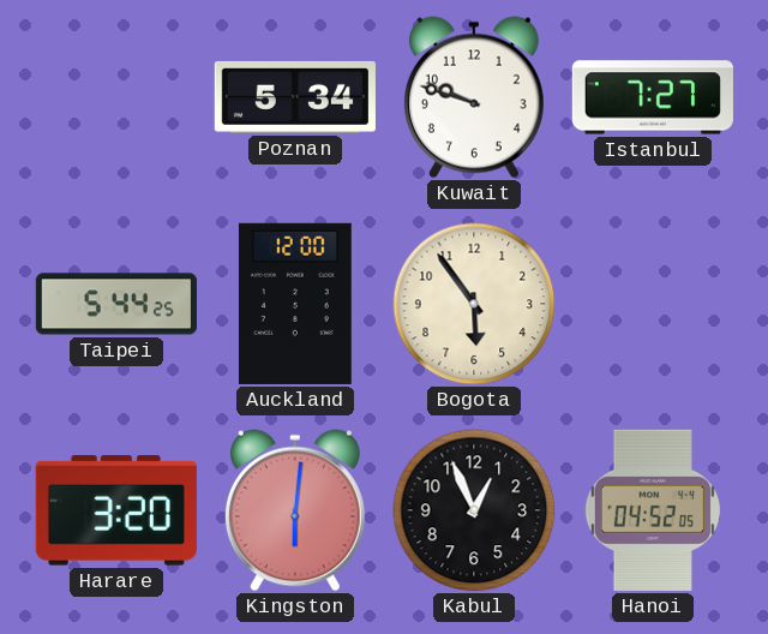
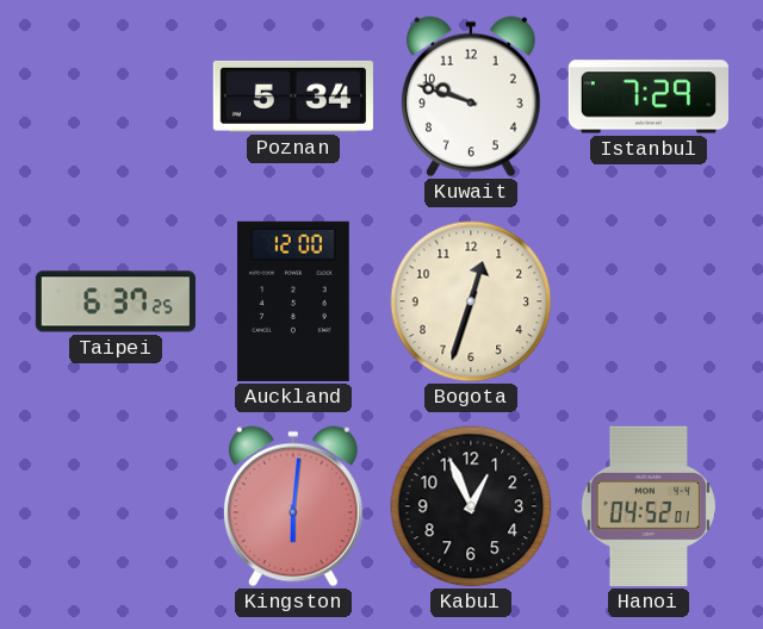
Istanbul: 7:27 -> 7:29 (649, 96)
Taipei: 5:44 -> 6:37 (116, 301)
Bogota: 5:54 -> 12:33 (471, 301)
Harare: 3:20 -> none (116, 512)
Hanoi: 04:52:05 -> 04:52:01 (649, 506)
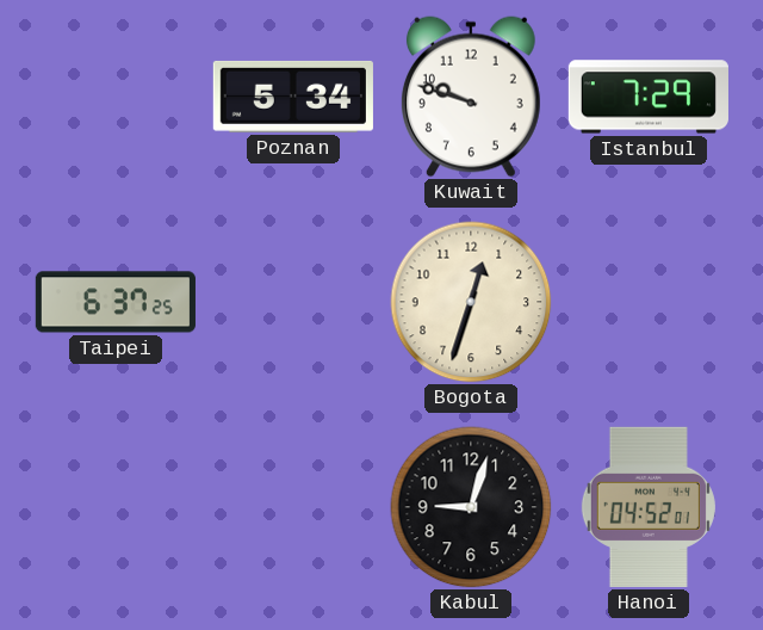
Auckland: 12:00 -> none (293, 301)
Kingston: 6:01 -> none (293, 506)
Kabul: 12:56 -> 9:03 (471, 507)
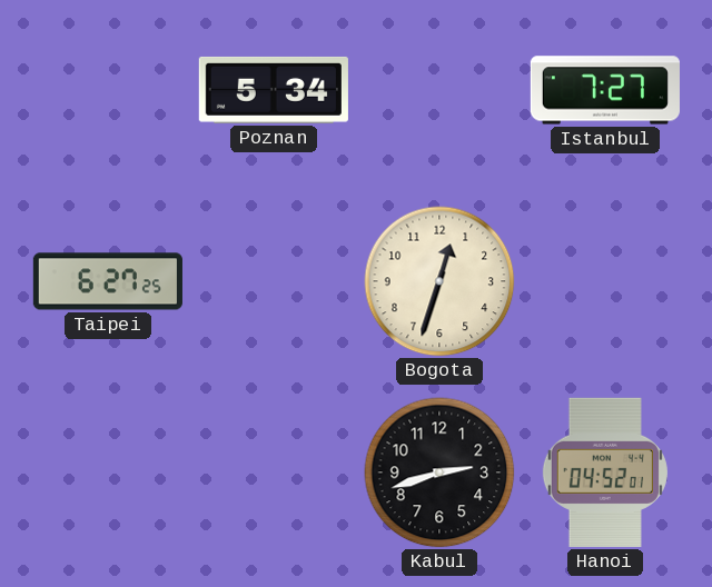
Kuwait: 9:48 -> none (471, 97)
Istanbul: 7:29 -> 7:27 (605, 90)
Taipei: 6:37 -> 6:27 (108, 281)
Kabul: 9:03 -> 2:42 (439, 472)
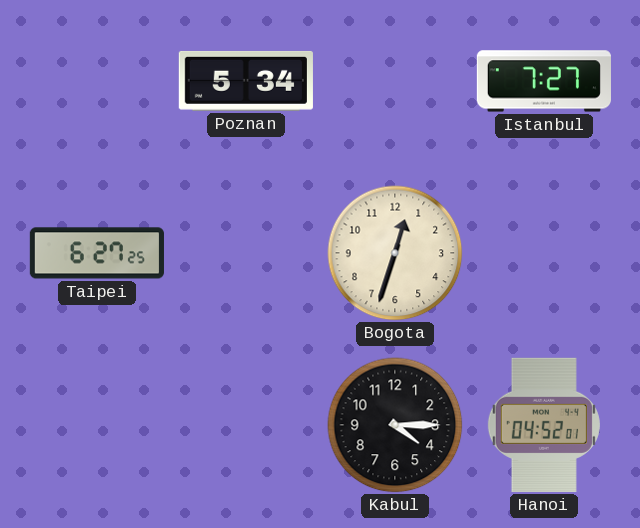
Kabul: 2:42 -> 4:15 (395, 425)
